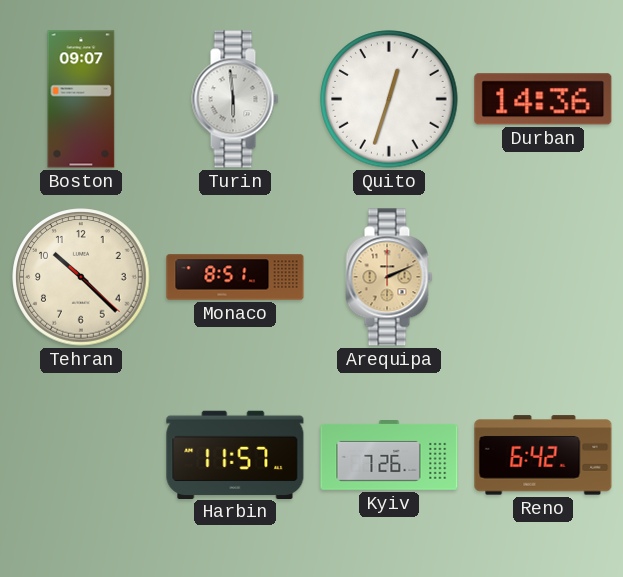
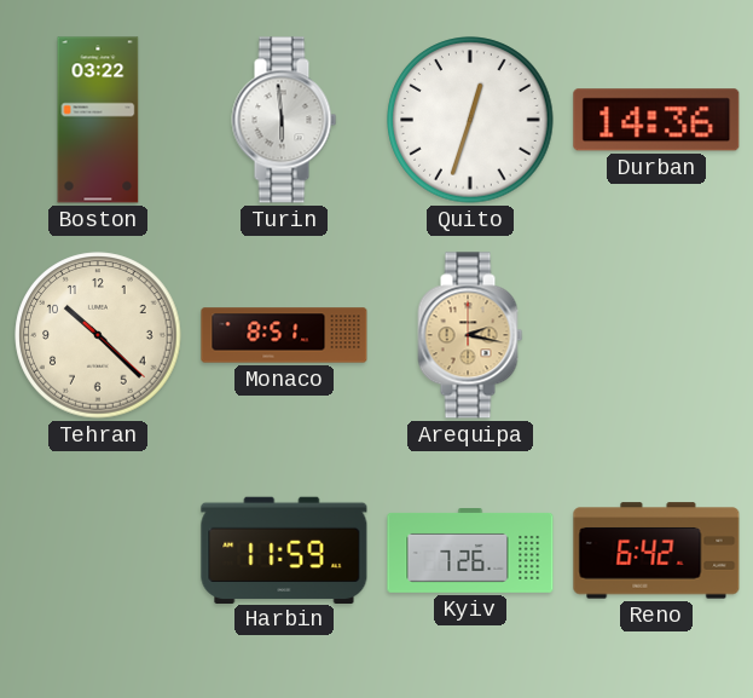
Boston: 09:07 -> 03:22 (98, 120)
Arequipa: 2:11 -> 2:17 (470, 335)
Harbin: 11:57 -> 11:59 (284, 549)
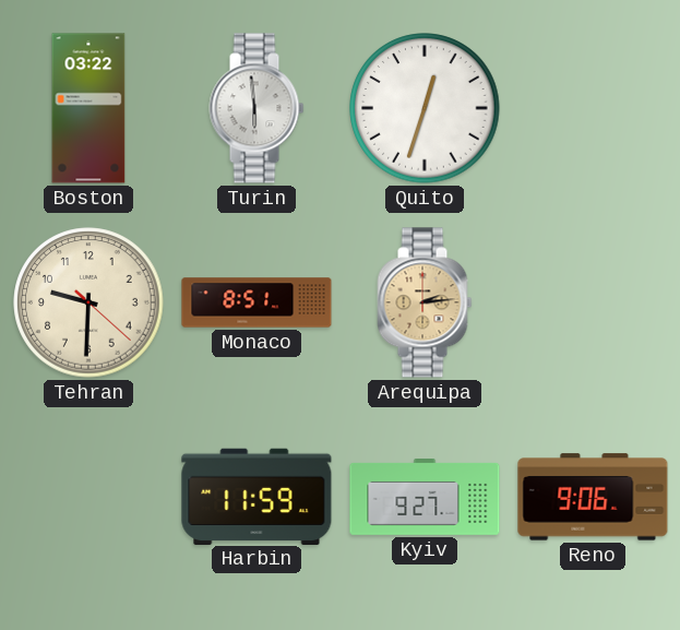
Durban: 14:36 -> none (656, 120)
Tehran: 10:22 -> 9:30 (88, 302)
Arequipa: 2:17 -> 2:14 (425, 302)
Kyiv: 7:26 -> 9:27 (425, 498)
Reno: 6:42 -> 9:06 (593, 497)
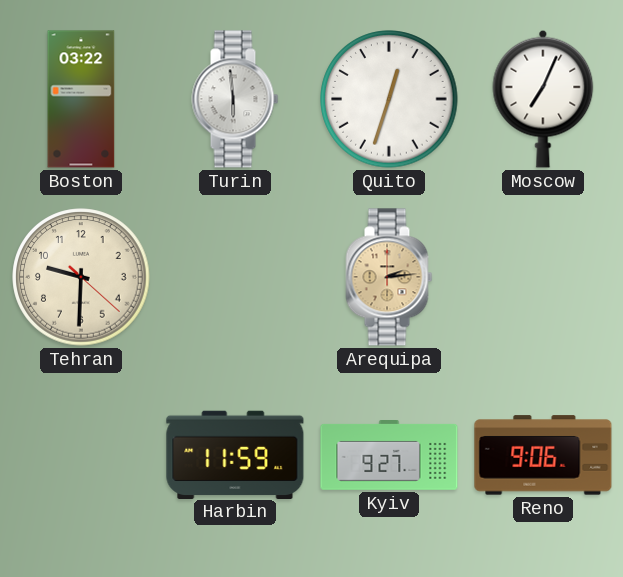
Moscow: none -> 7:04 (543, 99)
Monaco: 8:51 -> none (257, 302)
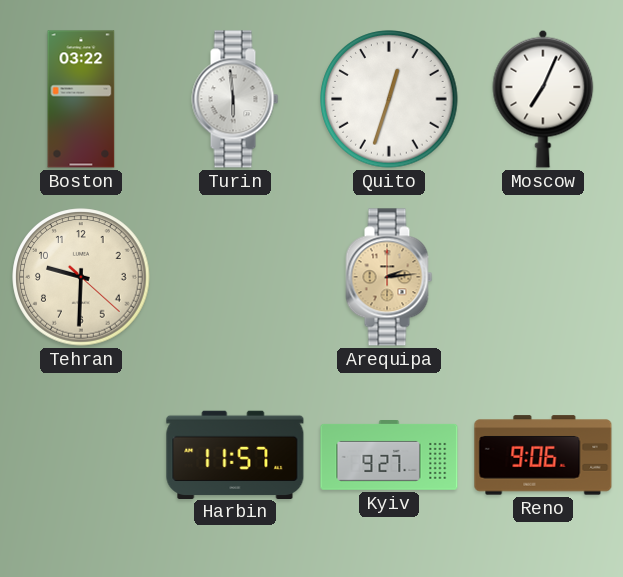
Harbin: 11:59 -> 11:57 (235, 454)
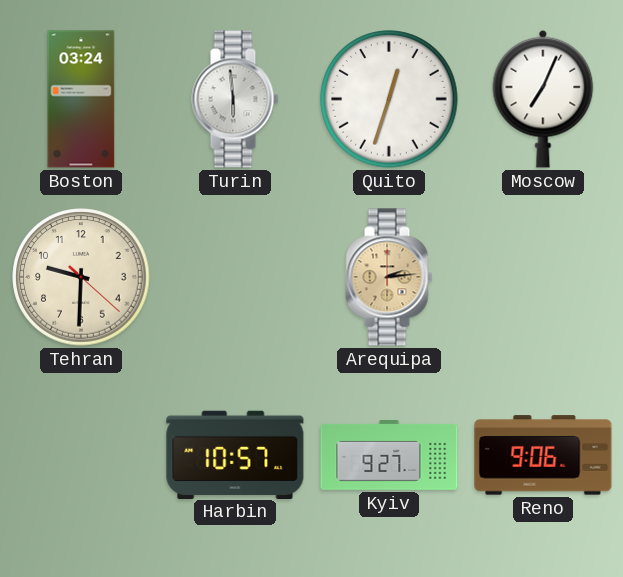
Boston: 03:22 -> 03:24 (81, 99)
Harbin: 11:57 -> 10:57 (235, 454)
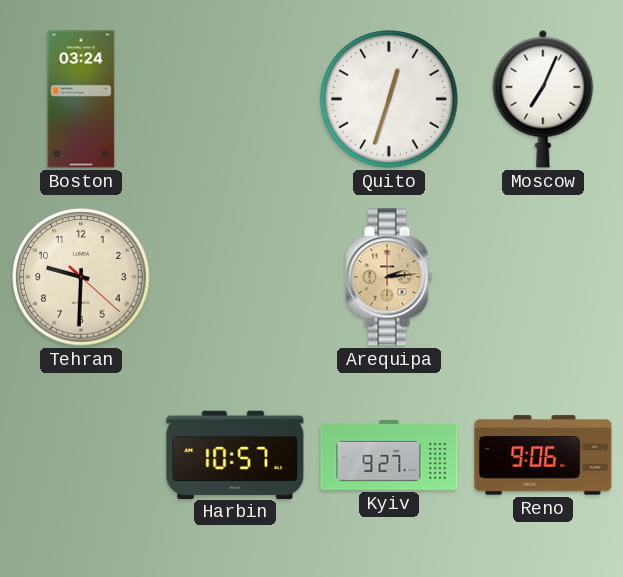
Turin: 5:59 -> none (235, 99)
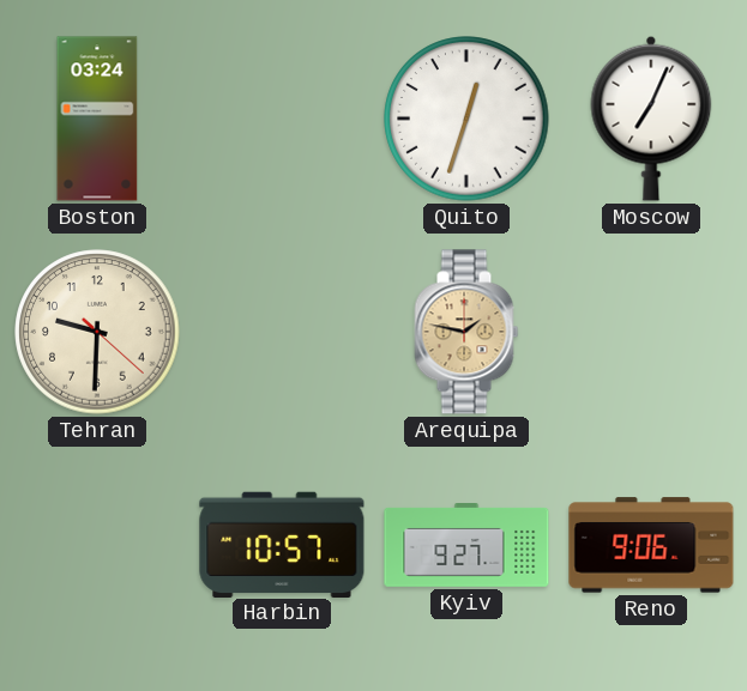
Arequipa: 2:14 -> 1:47 (466, 332)
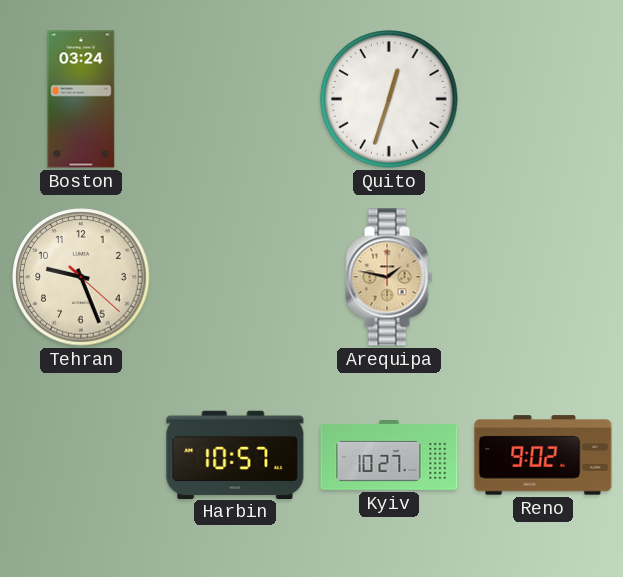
Moscow: 7:04 -> none (651, 119)
Tehran: 9:30 -> 9:26 (81, 277)
Kyiv: 9:27 -> 10:27 (389, 456)
Reno: 9:06 -> 9:02 (543, 455)
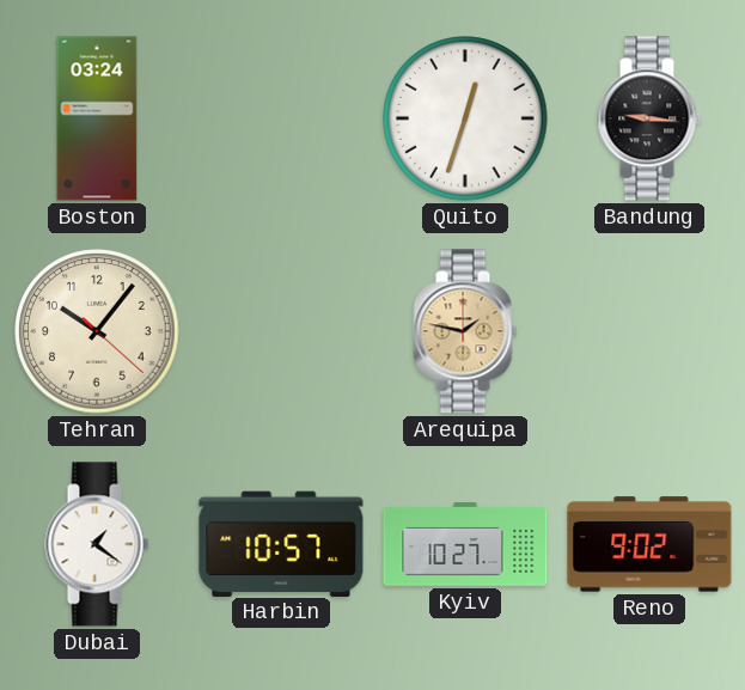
Bandung: none -> 9:16 (649, 118)
Tehran: 9:26 -> 10:06 (97, 331)
Dubai: none -> 1:21 (97, 544)
